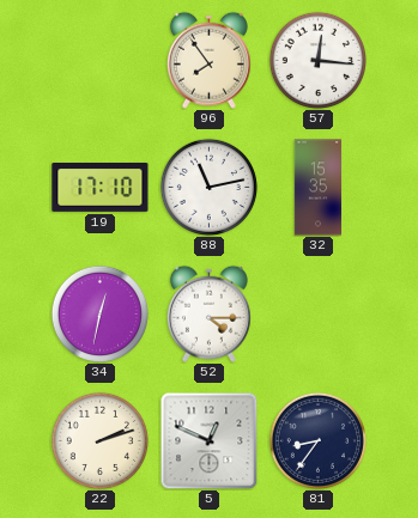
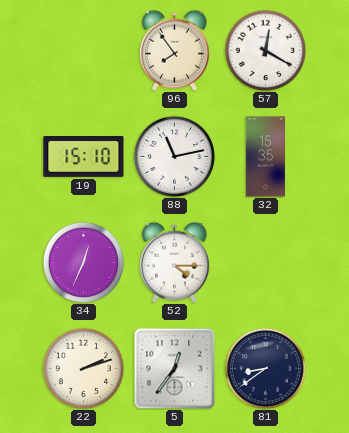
57: 12:16 -> 12:20 (265, 50)
19: 17:10 -> 15:10 (84, 157)
34: 12:32 -> 12:34 (83, 262)
5: 12:49 -> 12:36 (174, 368)
81: 8:36 -> 8:39 (265, 368)
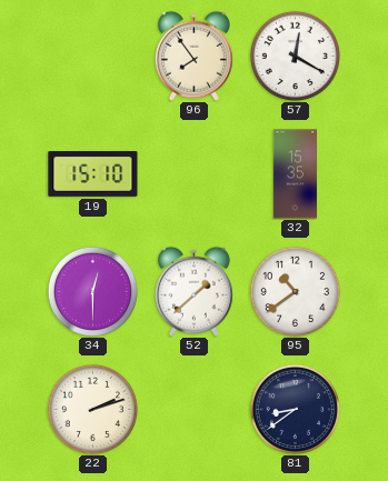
88: 11:13 -> none (174, 156)
34: 12:34 -> 12:30 (92, 291)
52: 4:15 -> 1:38 (193, 291)
95: none -> 10:39 (295, 291)
5: 12:36 -> none (174, 368)
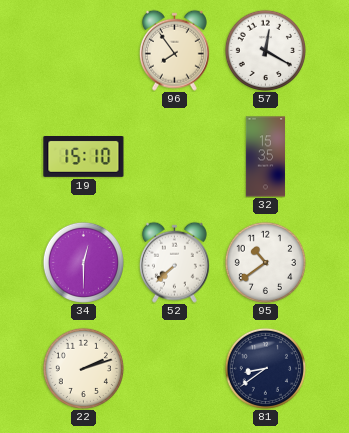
52: 1:38 -> 7:38 (174, 262)
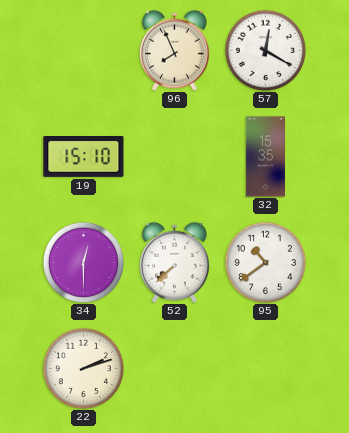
96: 7:54 -> 7:56 (174, 50)
81: 8:39 -> none (265, 368)
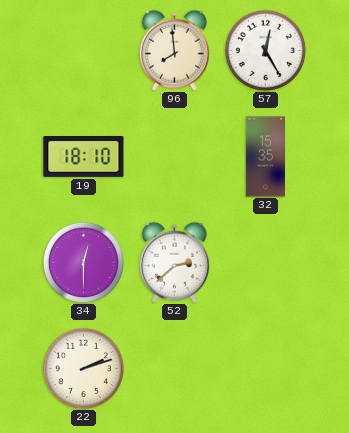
96: 7:56 -> 7:59 (174, 50)
57: 12:20 -> 12:25 (265, 50)
19: 15:10 -> 18:10 (84, 157)
52: 7:38 -> 2:38 (174, 262)
95: 10:39 -> none (265, 262)
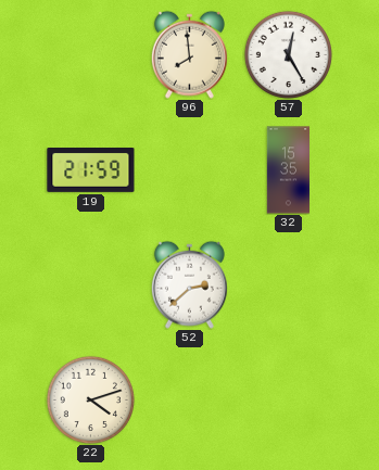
19: 18:10 -> 21:59 (91, 170)
34: 12:30 -> none (83, 262)
22: 2:12 -> 4:12 (90, 399)
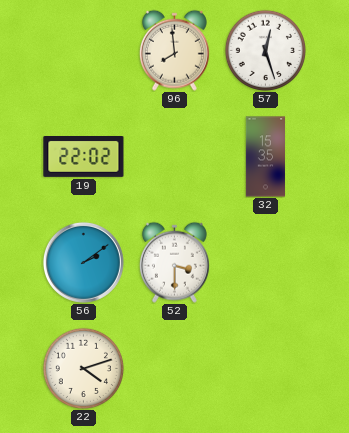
57: 12:25 -> 12:27 (265, 50)
19: 21:59 -> 22:02 (84, 157)
56: none -> 2:09 (83, 262)
52: 2:38 -> 3:30 (174, 262)
